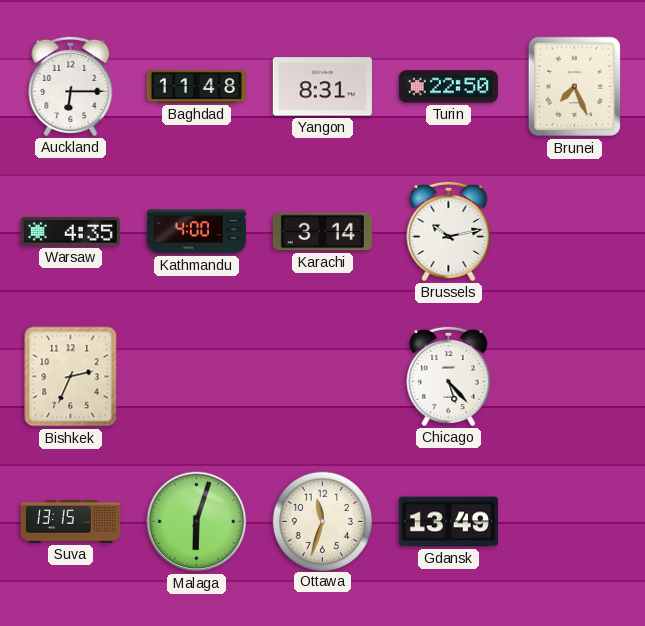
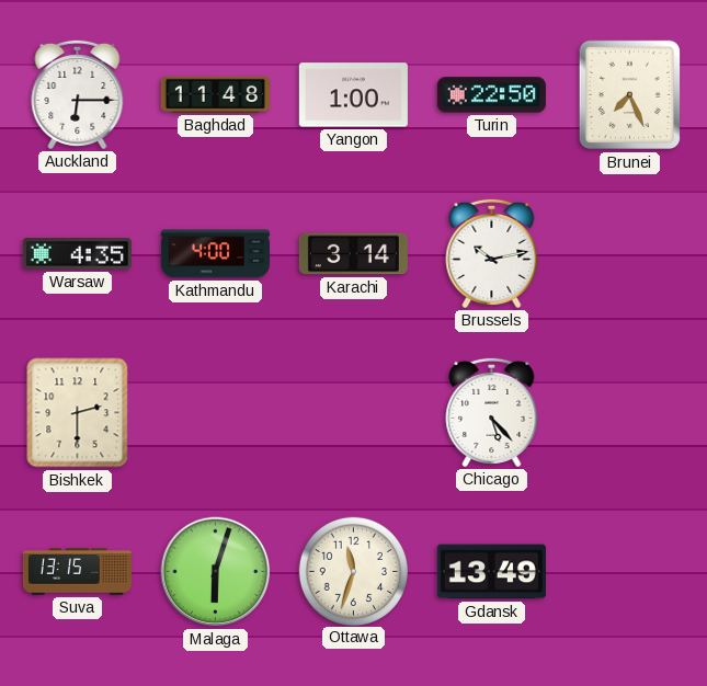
Yangon: 8:31 -> 1:00 (353, 95)
Bishkek: 2:34 -> 2:30 (78, 413)
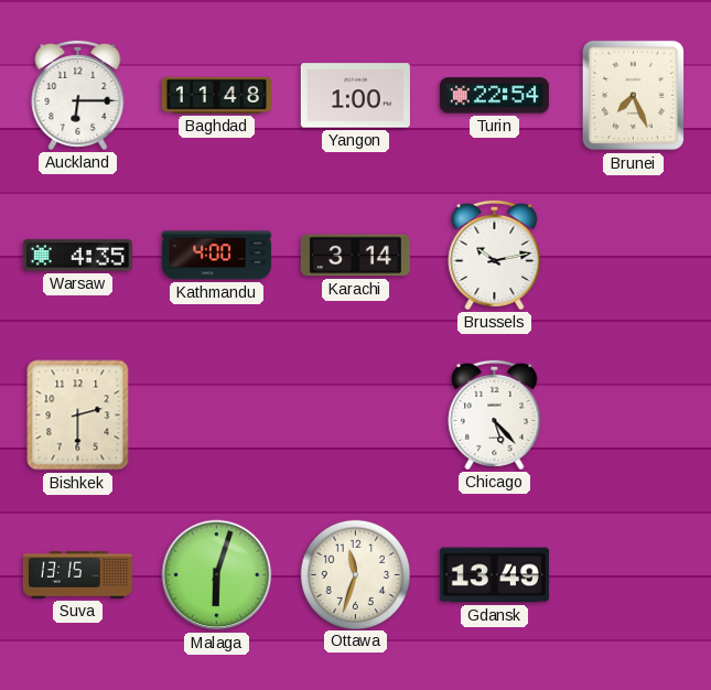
Turin: 22:50 -> 22:54 (494, 96)
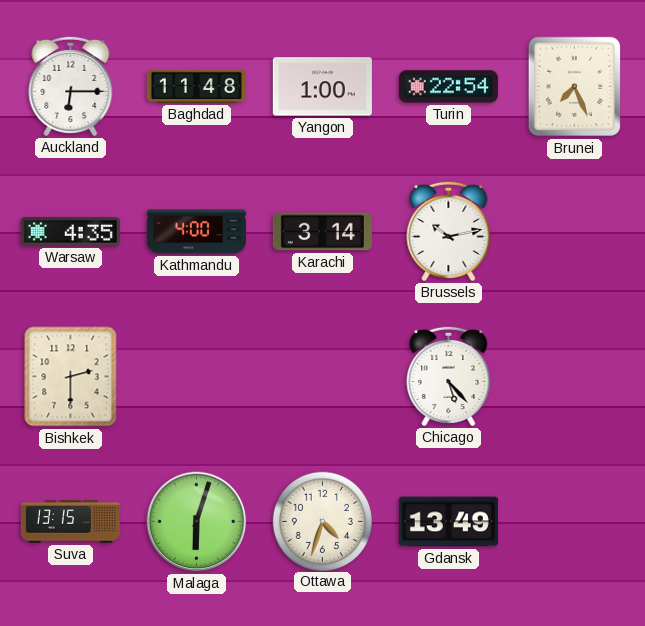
Ottawa: 11:33 -> 4:33 (322, 521)
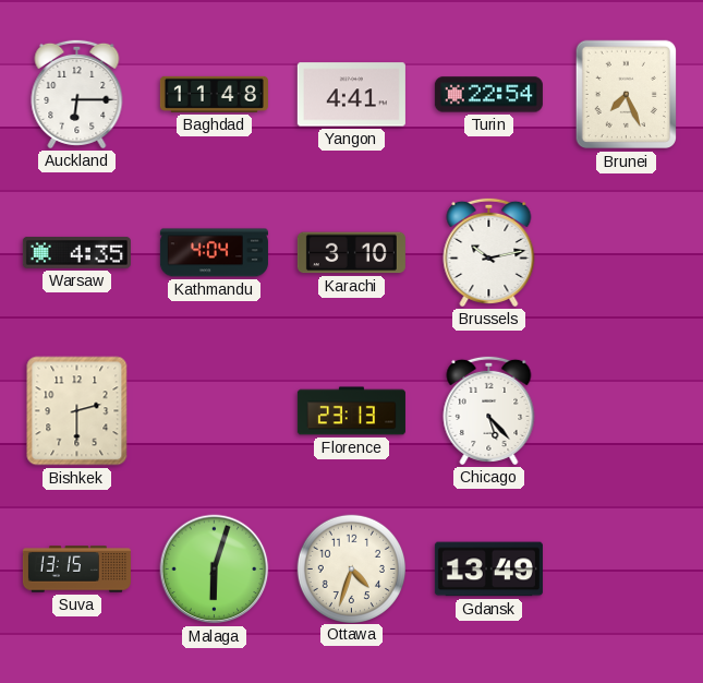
Yangon: 1:00 -> 4:41 (351, 95)
Kathmandu: 4:00 -> 4:04 (214, 253)
Karachi: 3:14 -> 3:10 (351, 253)
Florence: none -> 23:13 (351, 411)
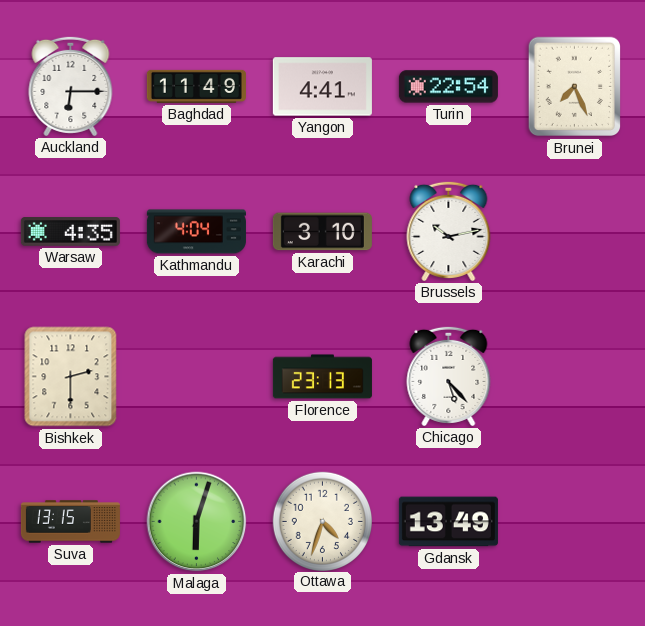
Baghdad: 11:48 -> 11:49 (196, 86)
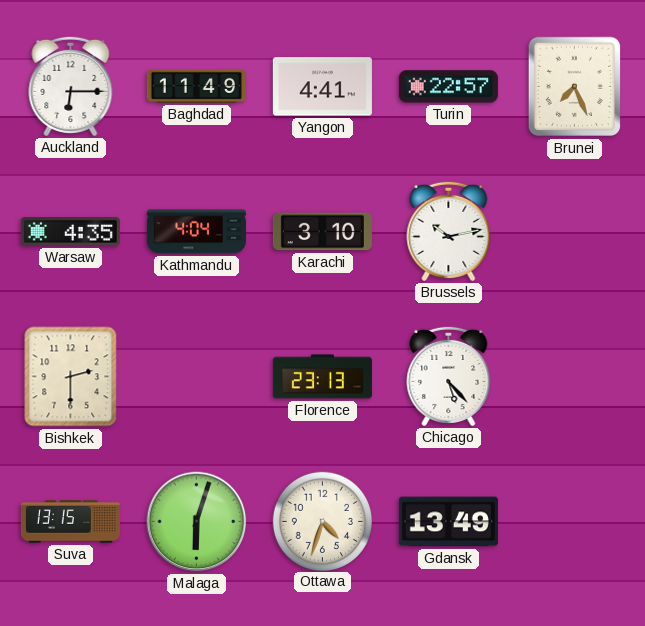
Turin: 22:54 -> 22:57 (448, 87)
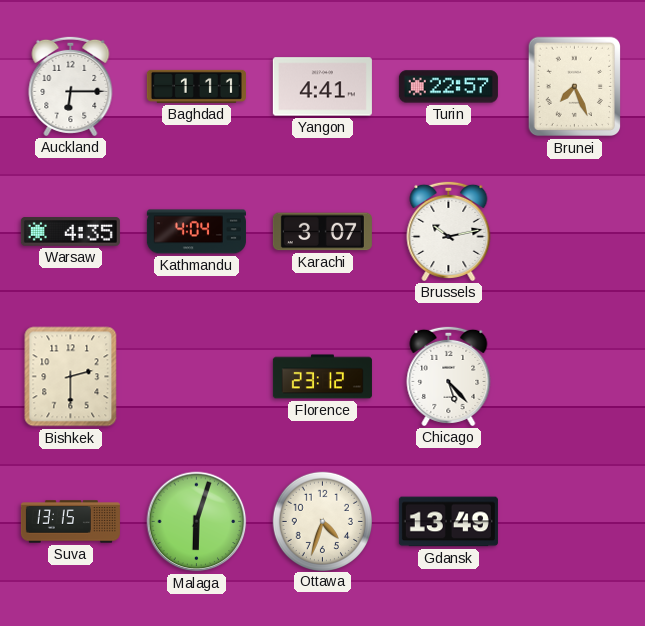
Baghdad: 11:49 -> 1:11 (196, 86)
Karachi: 3:10 -> 3:07 (322, 232)
Florence: 23:13 -> 23:12 (322, 377)
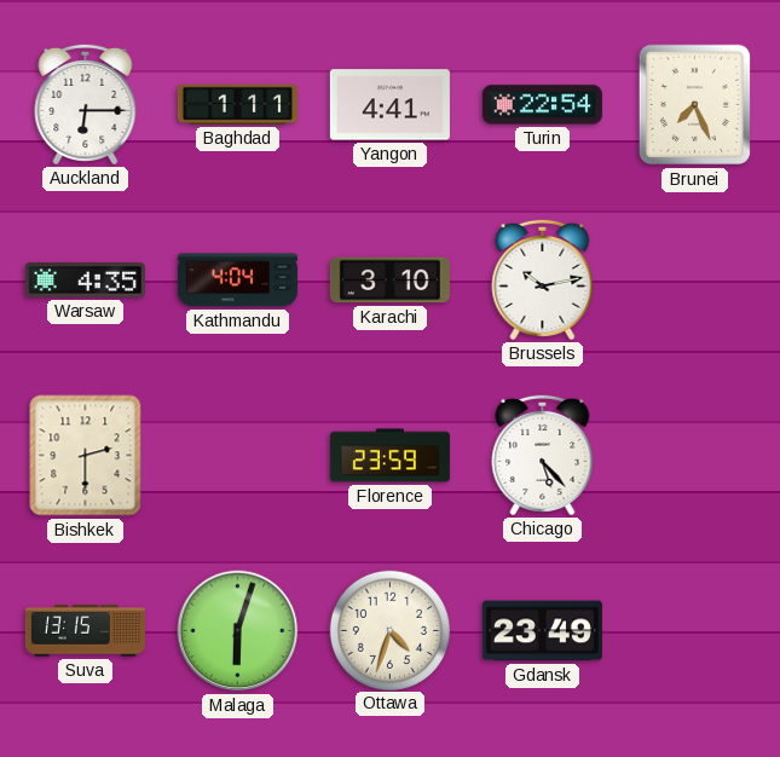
Turin: 22:57 -> 22:54 (542, 105)
Karachi: 3:07 -> 3:10 (389, 281)
Florence: 23:12 -> 23:59 (389, 456)
Gdansk: 13:49 -> 23:49 (542, 631)
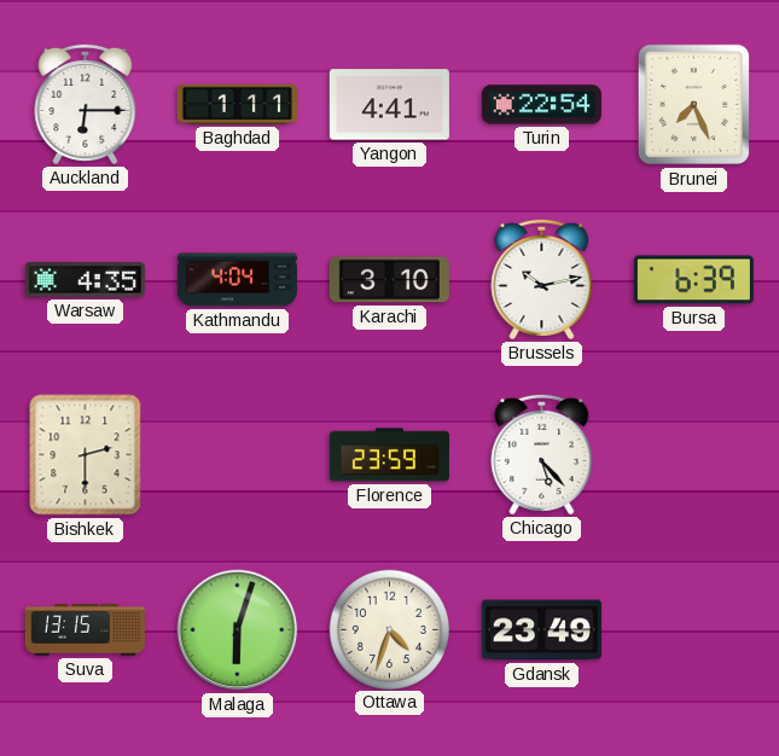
Bursa: none -> 6:39 (693, 280)
